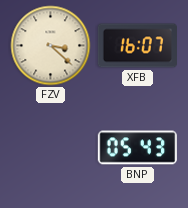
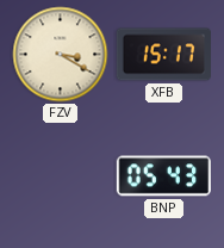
FZV: 3:22 -> 3:20 (61, 55)
XFB: 16:07 -> 15:17 (163, 55)
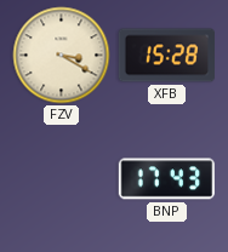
XFB: 15:17 -> 15:28 (166, 56)
BNP: 05:43 -> 17:43 (166, 179)
